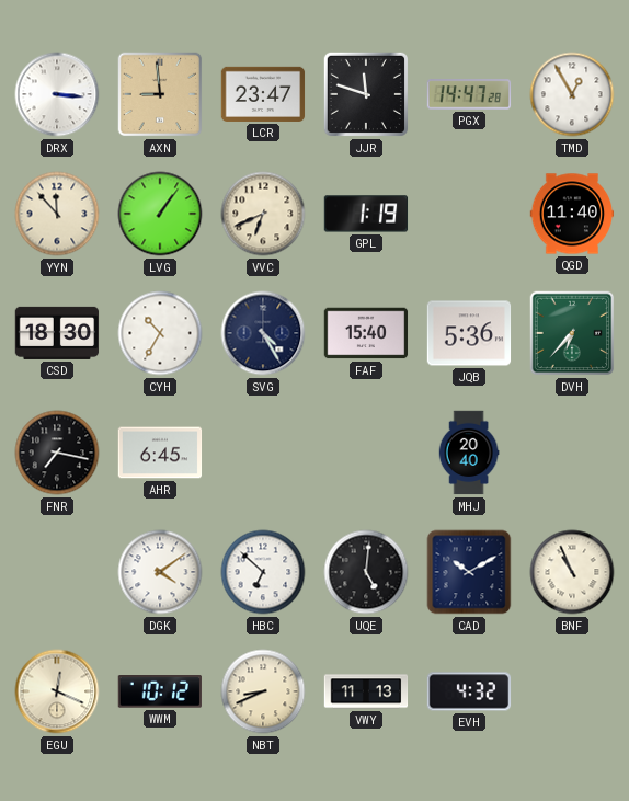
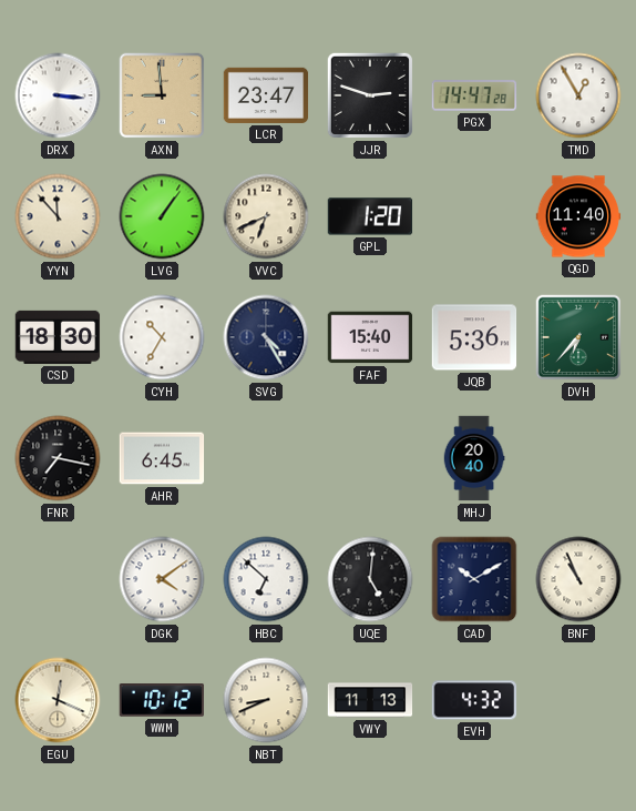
JJR: 11:48 -> 2:48 (370, 95)
GPL: 1:19 -> 1:20 (370, 216)
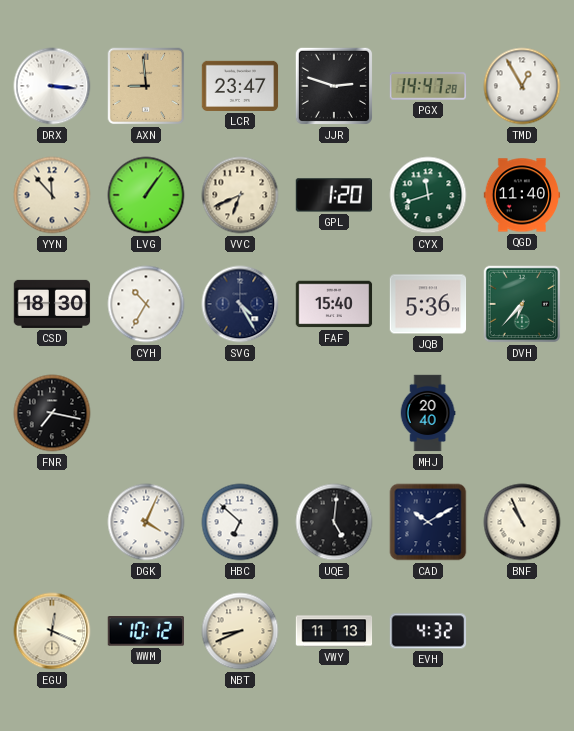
CYX: none -> 11:42 (428, 195)
AHR: 6:45 -> none (162, 458)
DGK: 4:09 -> 4:04 (146, 522)
